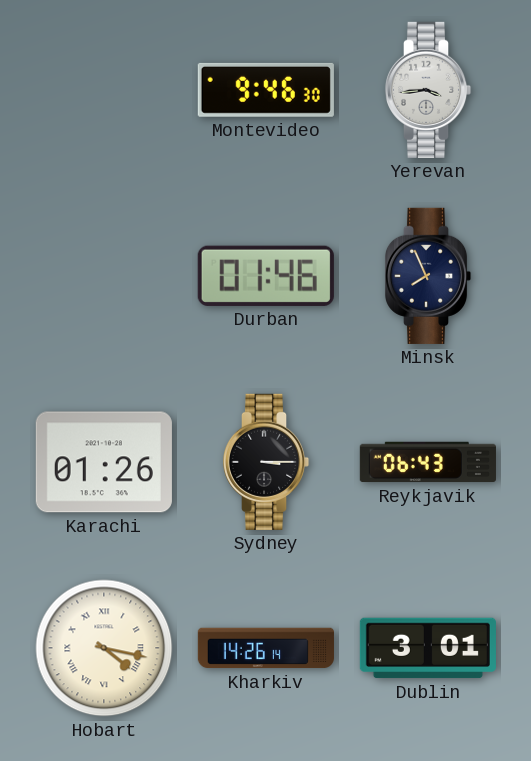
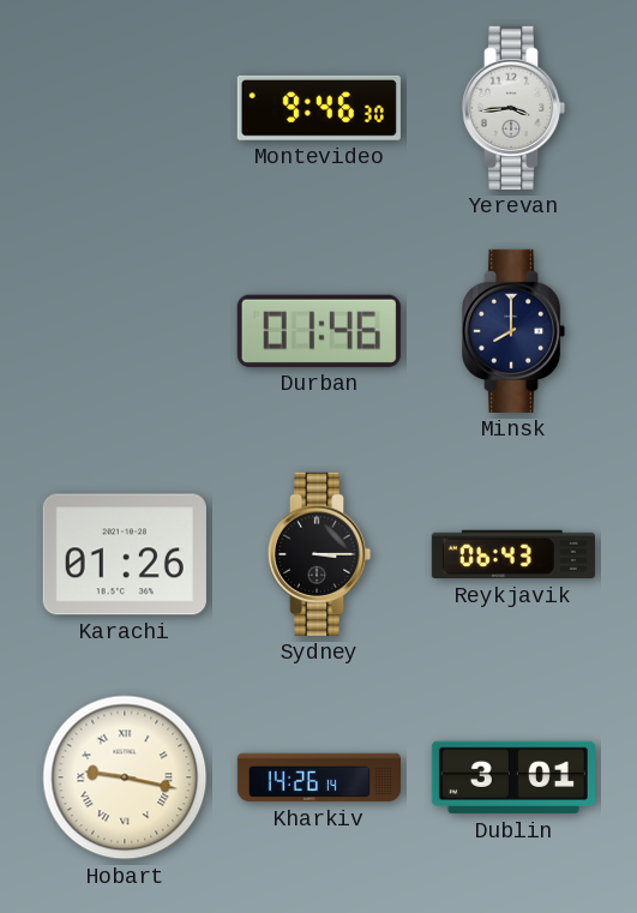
Minsk: 7:56 -> 8:00 (513, 331)
Hobart: 4:17 -> 9:17 (125, 777)
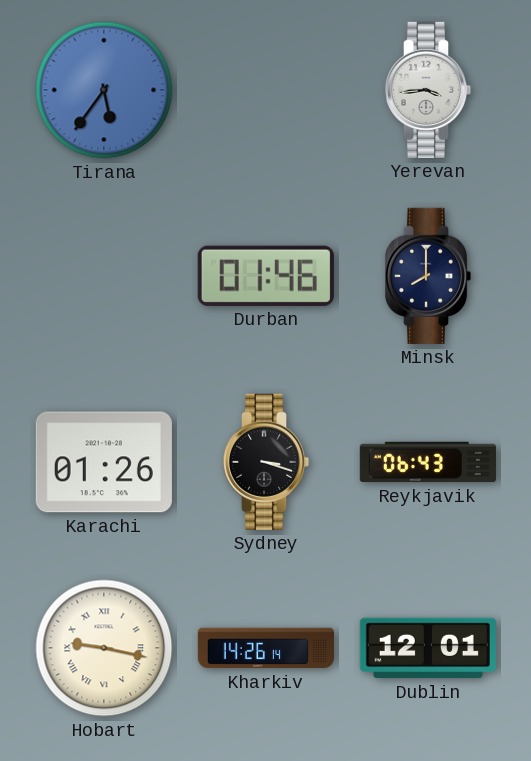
Tirana: none -> 5:36 (104, 90)
Montevideo: 9:46 -> none (319, 108)
Sydney: 3:15 -> 3:18 (266, 462)
Dublin: 3:01 -> 12:01 (428, 648)
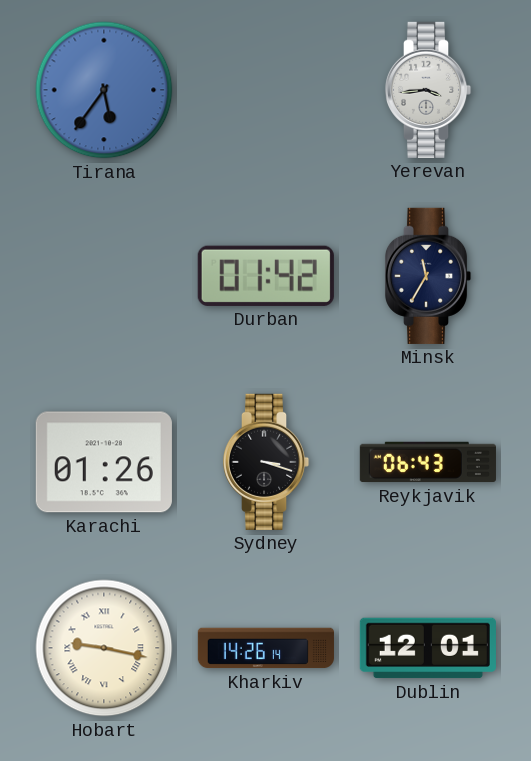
Durban: 01:46 -> 01:42 (266, 276)
Minsk: 8:00 -> 11:35 (428, 276)
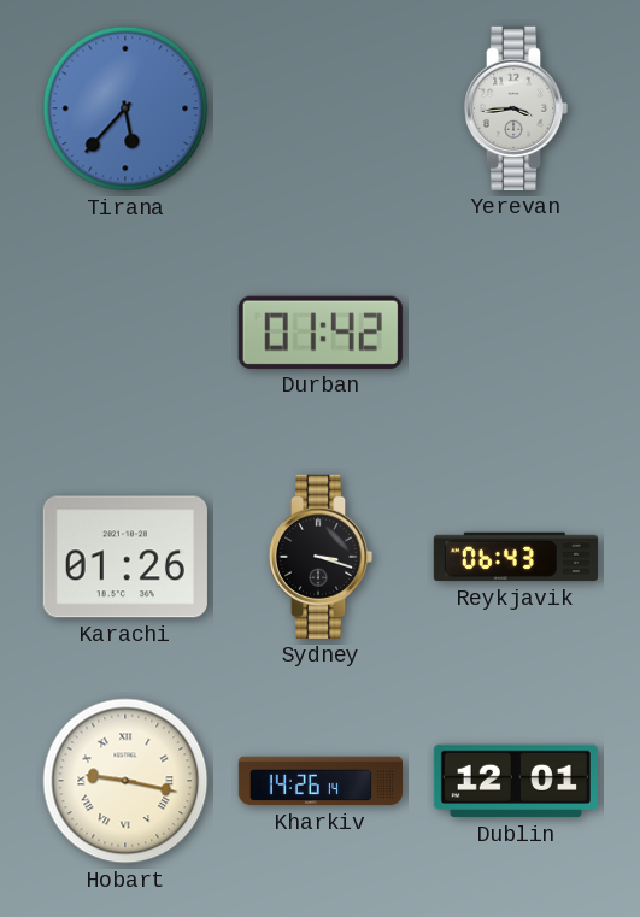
Tirana: 5:36 -> 5:37 (125, 108)
Minsk: 11:35 -> none (428, 276)
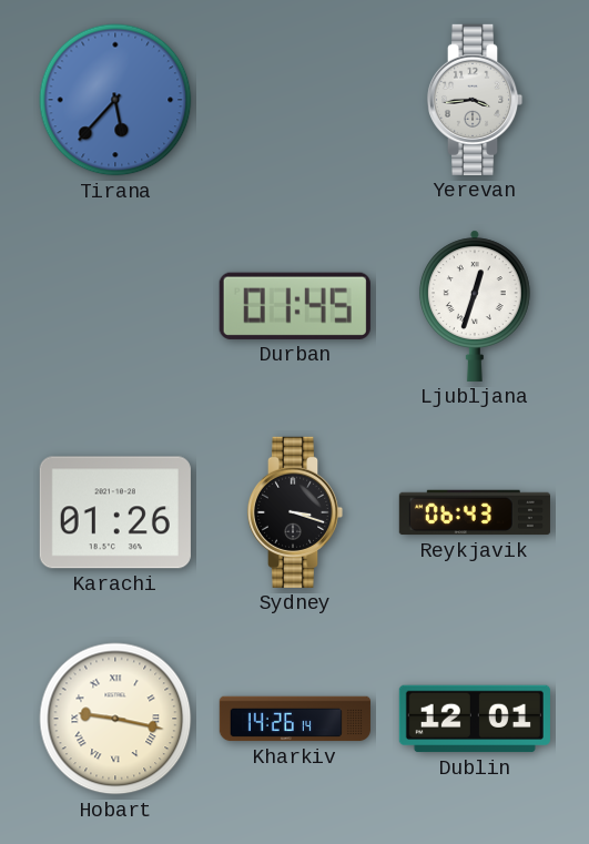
Durban: 01:42 -> 01:45 (295, 306)
Ljubljana: none -> 12:33 (475, 306)
